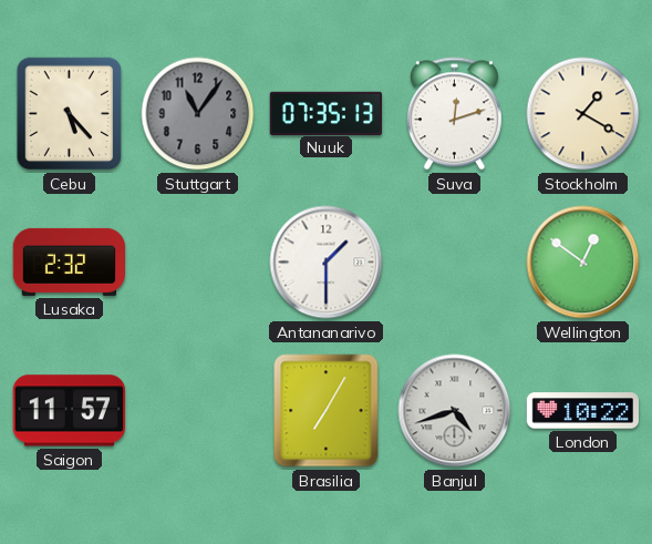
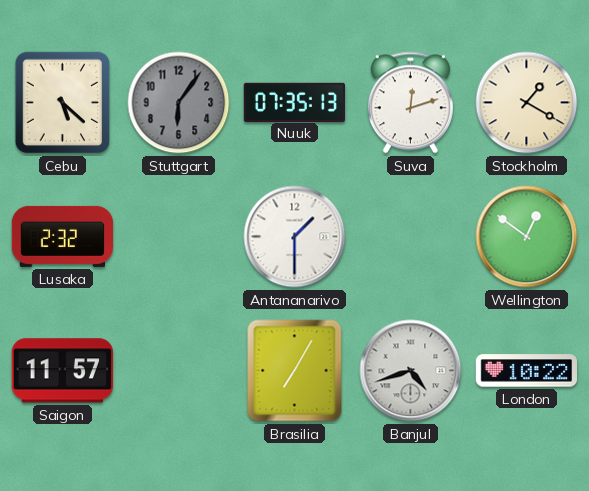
Cebu: 5:23 -> 5:22 (63, 103)
Stuttgart: 11:06 -> 6:06 (179, 103)
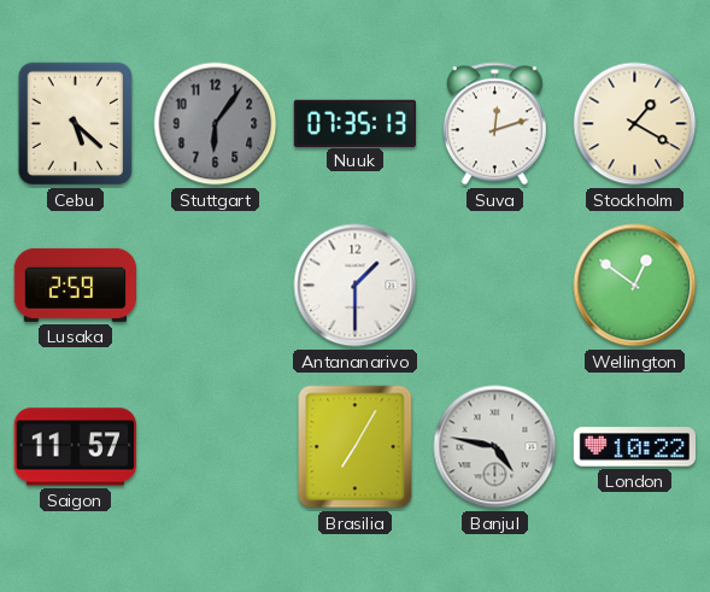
Lusaka: 2:32 -> 2:59 (76, 285)
Banjul: 4:42 -> 4:47 (495, 447)
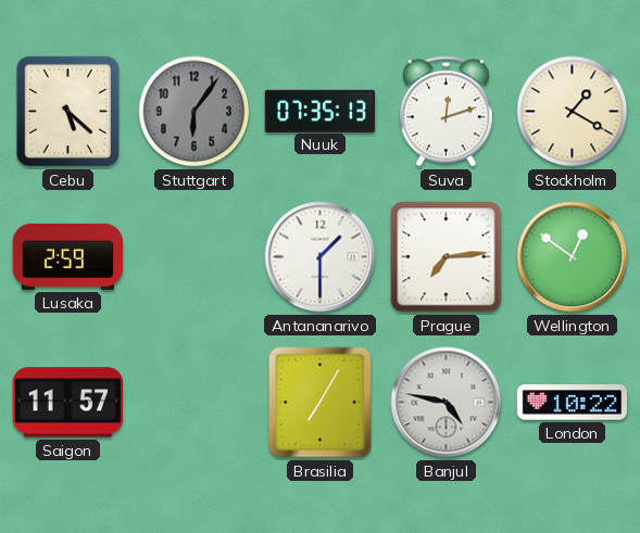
Prague: none -> 7:14 (447, 257)
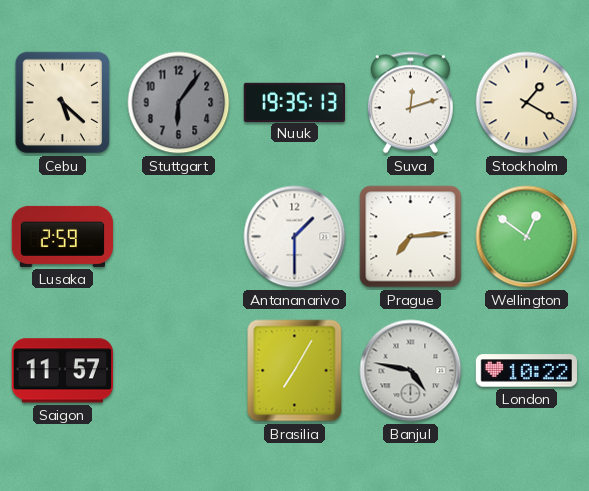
Nuuk: 07:35 -> 19:35 (294, 102)
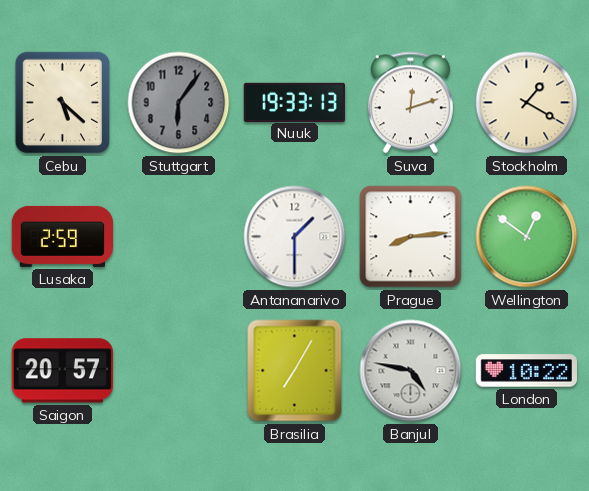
Nuuk: 19:35 -> 19:33 (294, 102)
Prague: 7:14 -> 8:14 (411, 237)
Saigon: 11:57 -> 20:57 (62, 371)
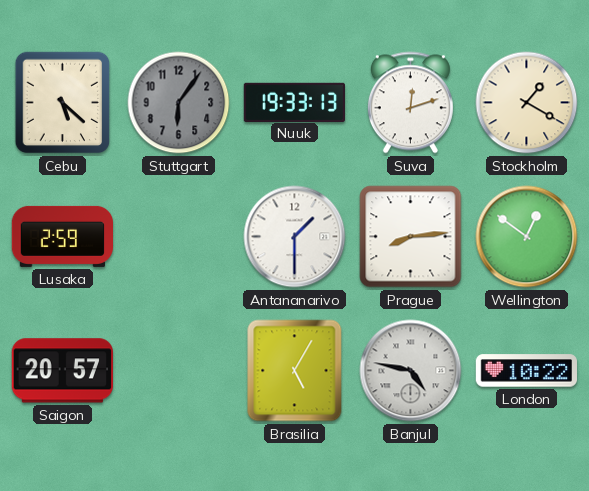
Brasilia: 7:05 -> 5:05 (295, 371)
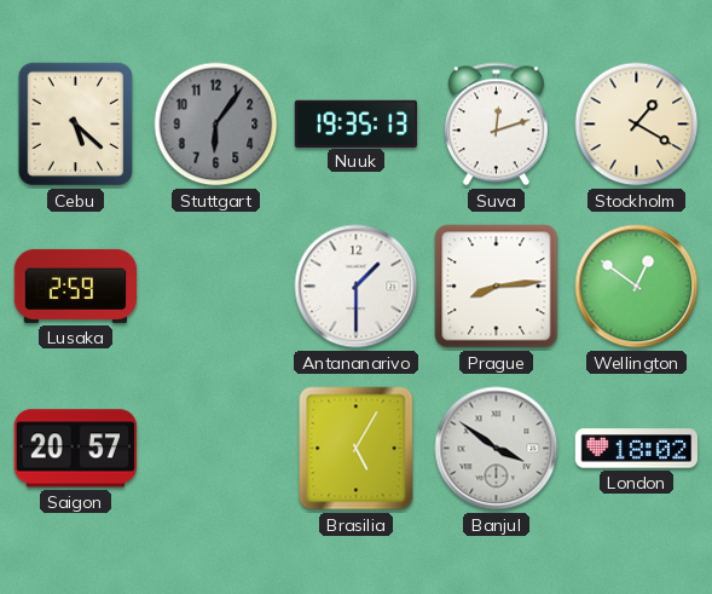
Nuuk: 19:33 -> 19:35 (355, 123)
Banjul: 4:47 -> 3:51 (497, 449)
London: 10:22 -> 18:02 (636, 449)
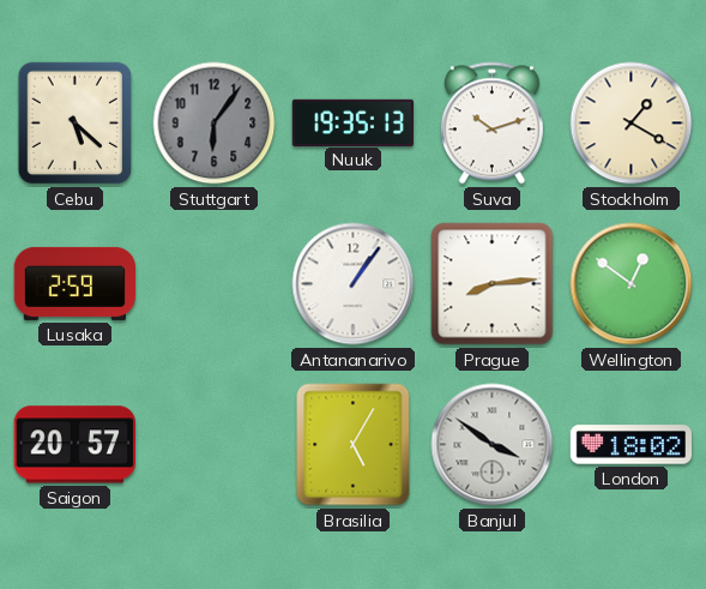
Suva: 12:12 -> 10:12 (491, 124)
Antananarivo: 1:30 -> 1:06 (354, 284)
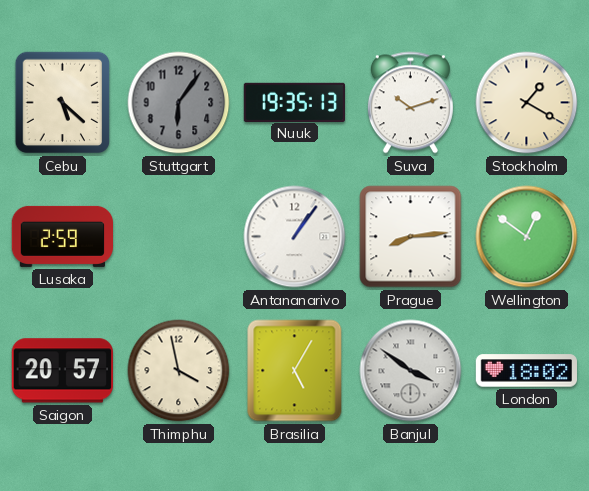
Thimphu: none -> 3:58 (179, 371)
